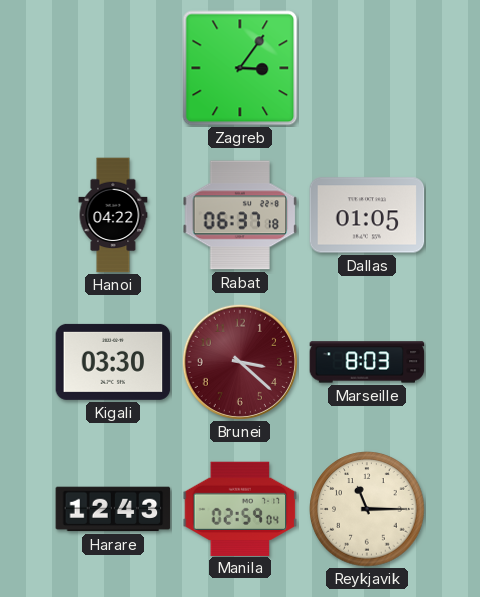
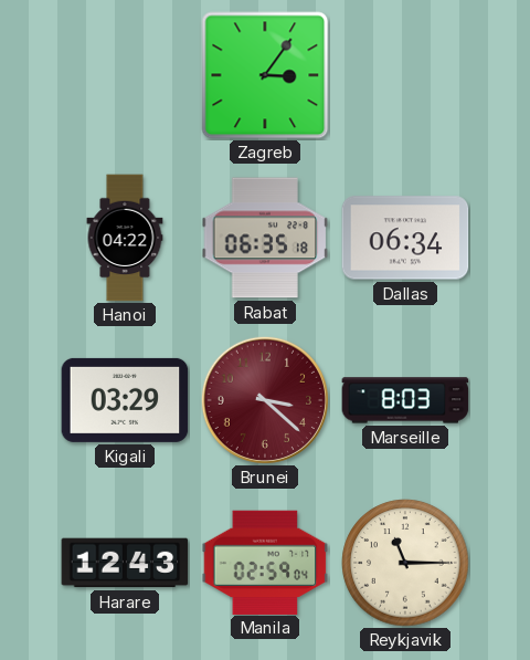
Rabat: 06:37 -> 06:35 (265, 238)
Dallas: 01:05 -> 06:34 (405, 238)
Kigali: 03:30 -> 03:29 (125, 400)
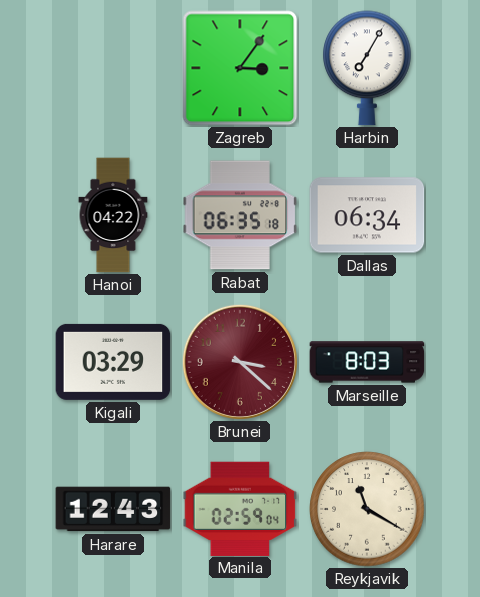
Harbin: none -> 7:05 (367, 68)
Reykjavik: 11:15 -> 11:20 (367, 509)
